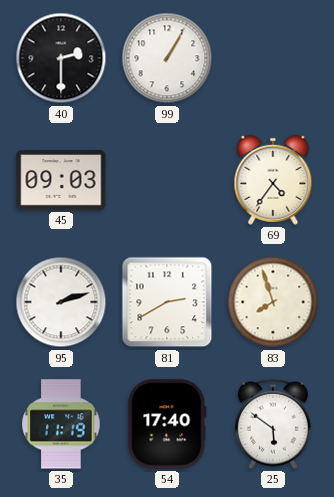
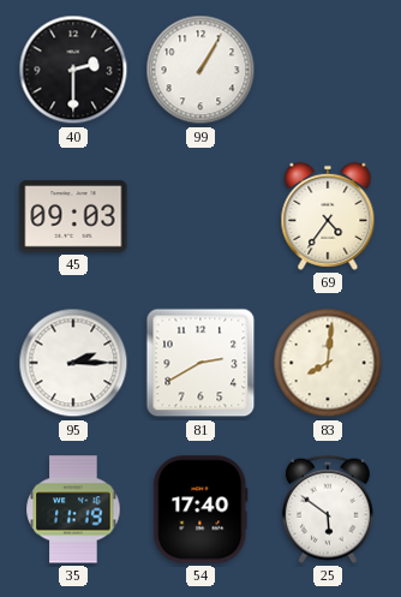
95: 2:12 -> 2:15 (73, 363)
83: 7:57 -> 8:01 (328, 363)
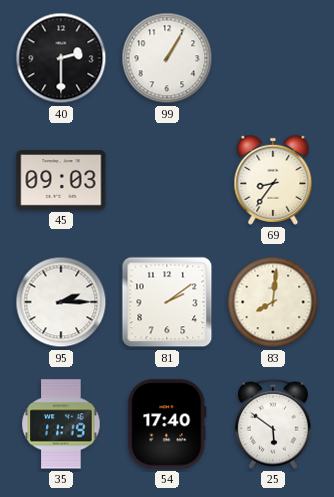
69: 4:36 -> 8:36 (273, 180)
81: 2:40 -> 2:09 (167, 302)
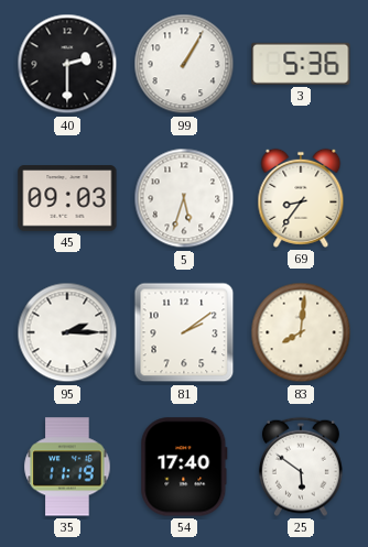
3: none -> 5:36 (301, 64)
5: none -> 5:33 (184, 198)
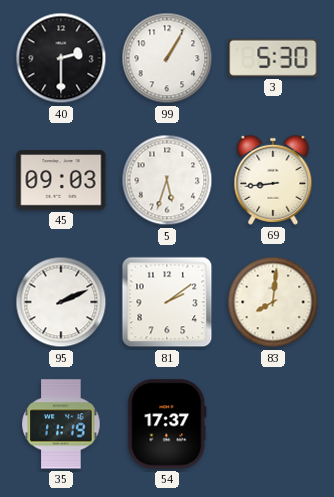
3: 5:36 -> 5:30 (273, 58)
69: 8:36 -> 8:44 (273, 180)
95: 2:15 -> 2:11 (61, 302)
54: 17:40 -> 17:37 (167, 424)
25: 5:51 -> none (301, 467)
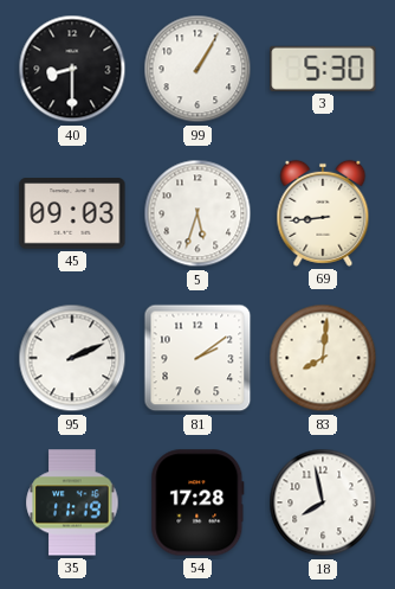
40: 2:30 -> 8:30 (72, 69)
54: 17:37 -> 17:28 (197, 502)
18: none -> 7:58 (323, 502)
